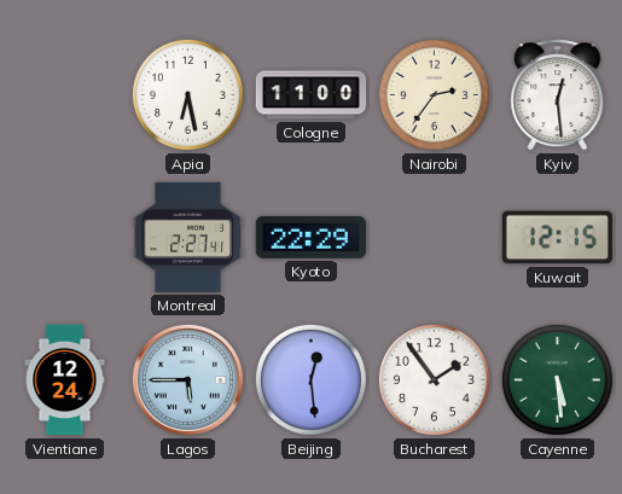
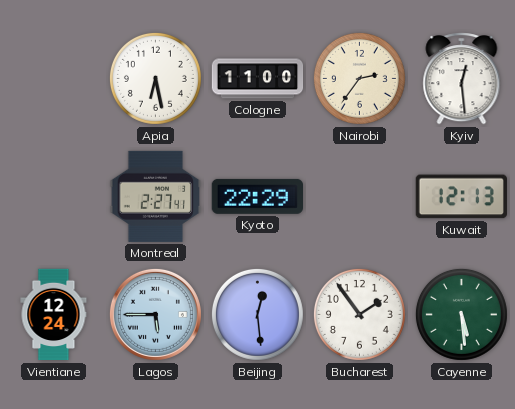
Kuwait: 12:15 -> 12:13 (461, 197)
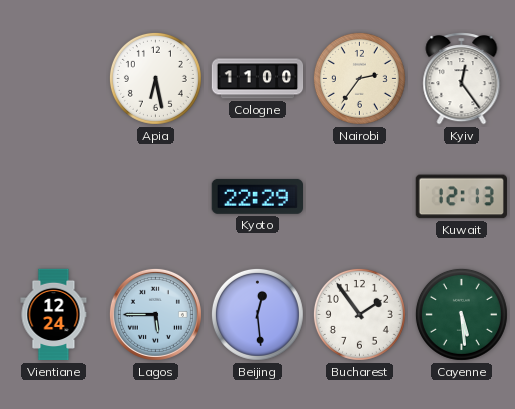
Kyiv: 12:29 -> 12:24 (462, 79)
Montreal: 2:27 -> none (155, 196)
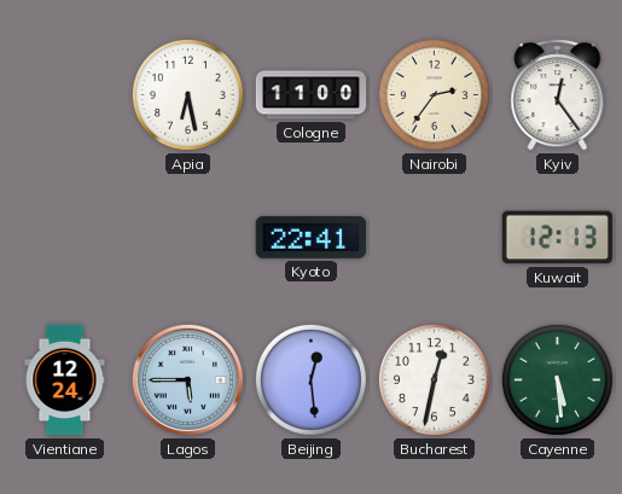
Kyoto: 22:29 -> 22:41 (310, 237)
Bucharest: 1:54 -> 12:32 (434, 379)
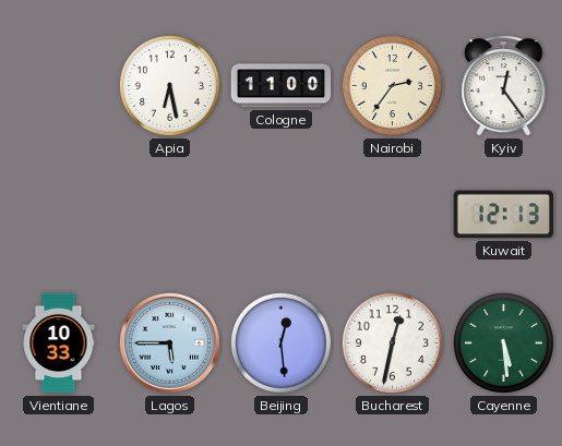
Kyoto: 22:41 -> none (310, 237)
Vientiane: 12:24 -> 10:33 (59, 343)
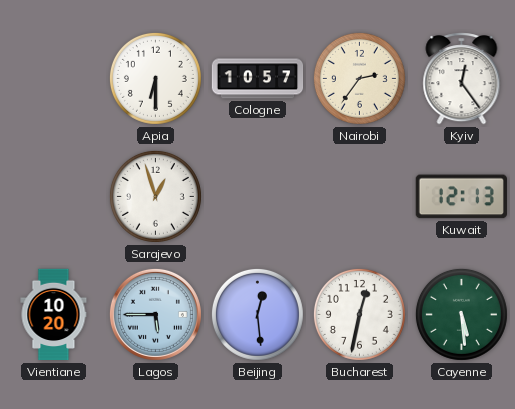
Apia: 6:28 -> 6:30 (155, 78)
Cologne: 11:00 -> 10:57 (258, 79)
Sarajevo: none -> 12:57 (155, 196)
Vientiane: 10:33 -> 10:20 (54, 315)
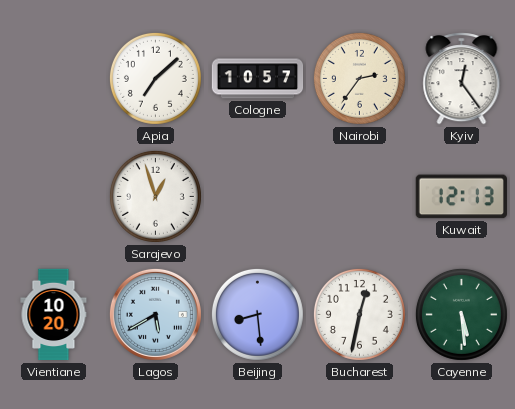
Apia: 6:30 -> 7:08 (155, 78)
Lagos: 5:45 -> 5:40 (155, 314)
Beijing: 12:29 -> 8:29 (257, 314)
